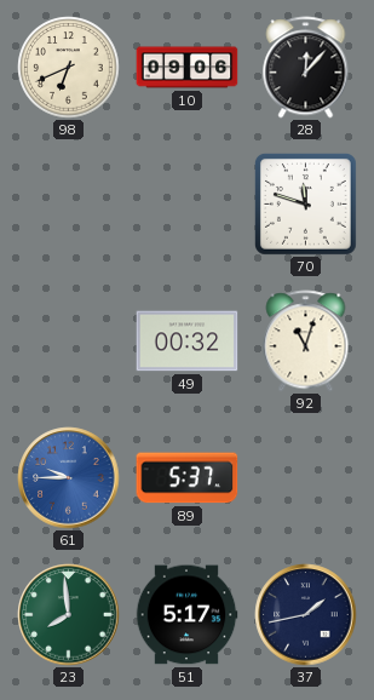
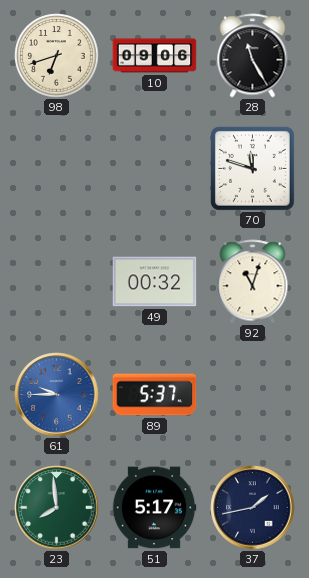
98: 6:41 -> 6:42 (57, 56)
28: 12:07 -> 11:25 (253, 56)
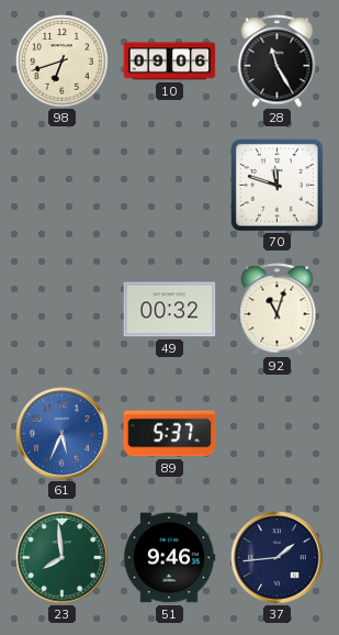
61: 9:45 -> 5:34 (63, 434)
51: 5:17 -> 9:46 (169, 558)
37: 1:43 -> 1:44 (278, 558)
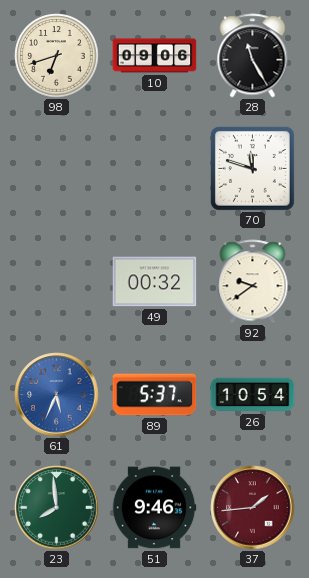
92: 11:03 -> 9:39 (253, 282)
26: none -> 10:54 (253, 395)
37 dial: navy -> burgundy (253, 508)
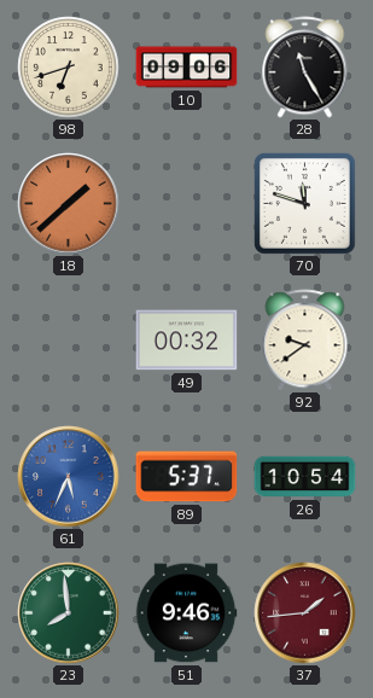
18: none -> 1:38 (69, 204)
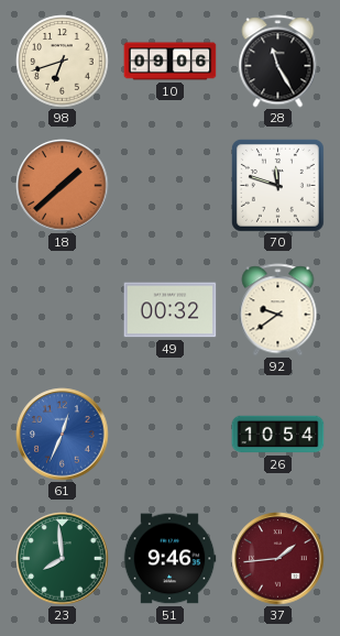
61: 5:34 -> 12:34 (63, 435)
89: 5:37 -> none (187, 477)
